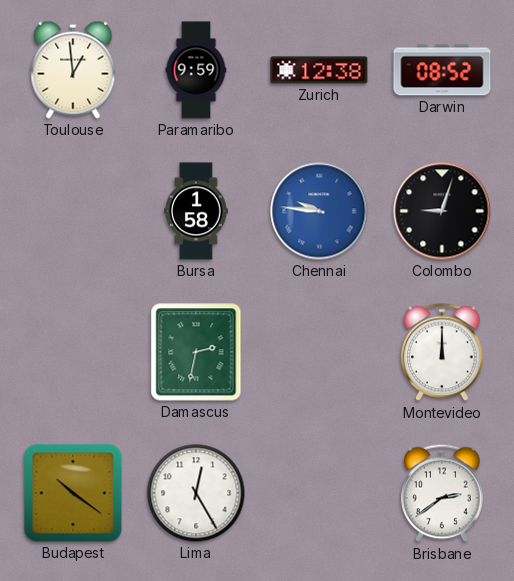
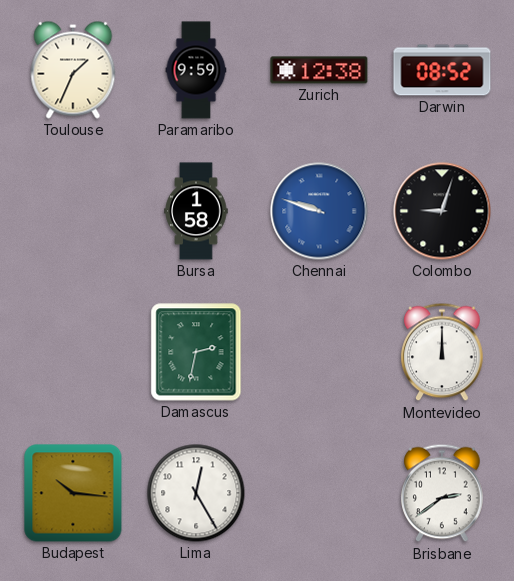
Toulouse: 12:59 -> 1:34 (73, 70)
Chennai: 9:46 -> 9:48 (319, 211)
Budapest: 10:21 -> 10:16 (73, 493)
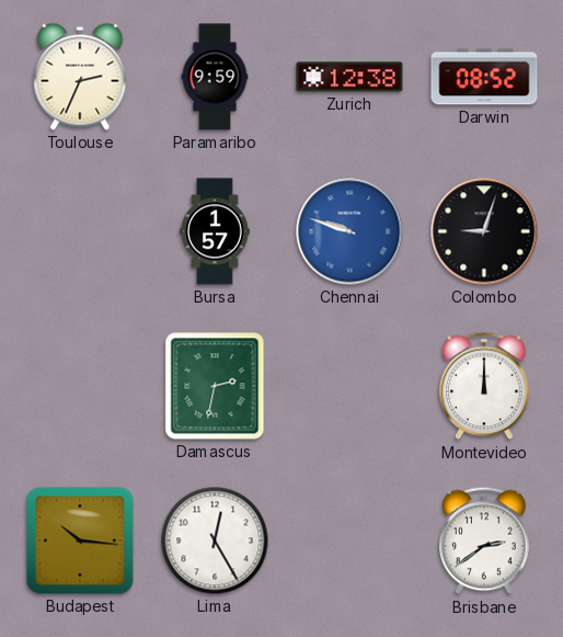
Toulouse: 1:34 -> 2:34 (80, 77)
Bursa: 1:58 -> 1:57 (215, 231)
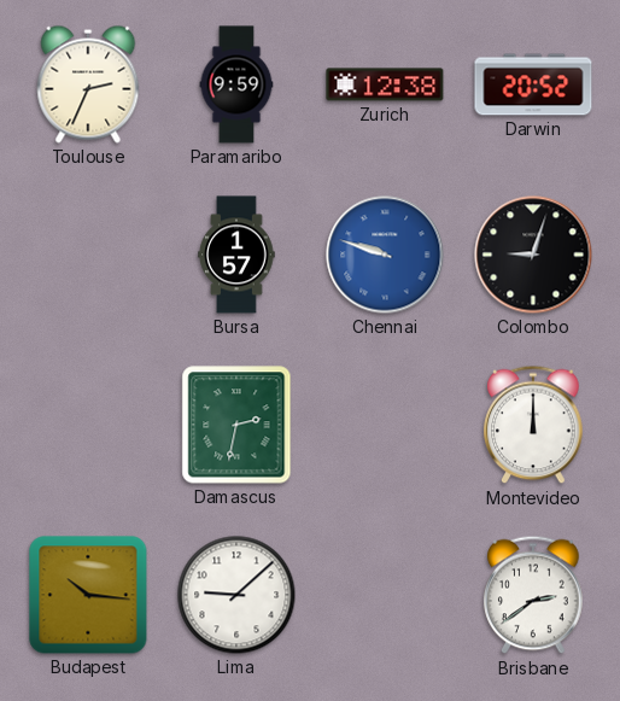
Darwin: 08:52 -> 20:52 (533, 84)
Lima: 12:25 -> 9:08 (236, 595)
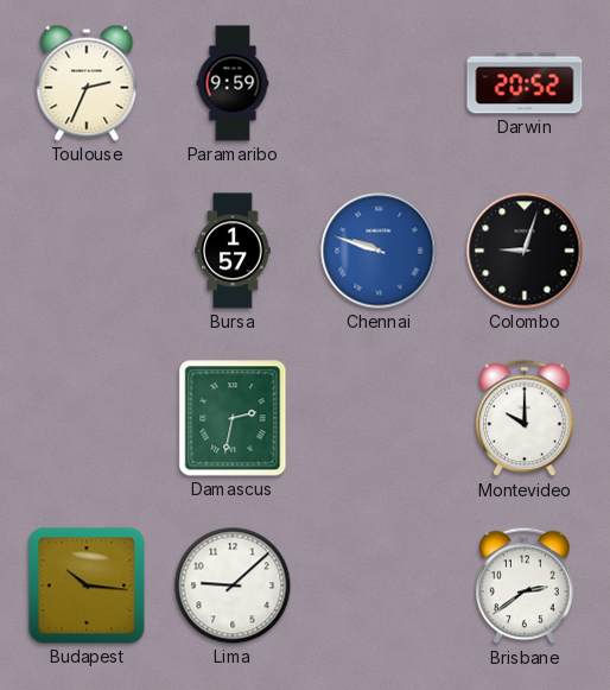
Zurich: 12:38 -> none (385, 84)
Montevideo: 12:00 -> 10:00 (525, 418)
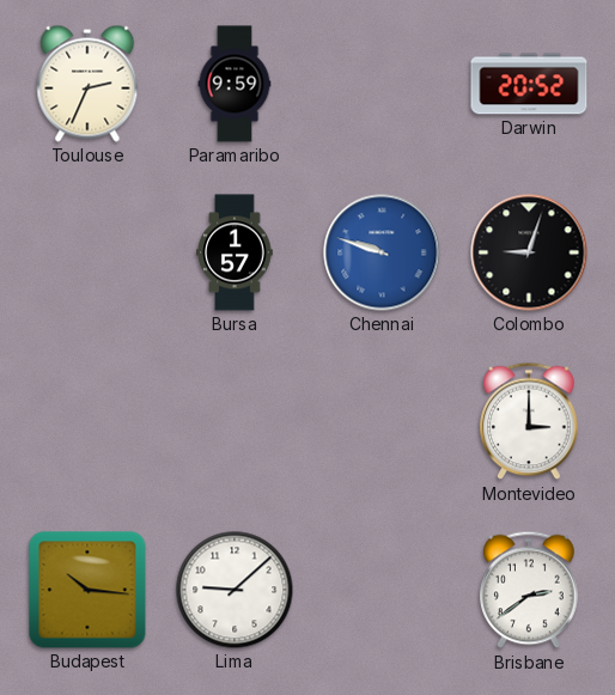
Damascus: 2:32 -> none (233, 418)
Montevideo: 10:00 -> 3:00 (529, 421)
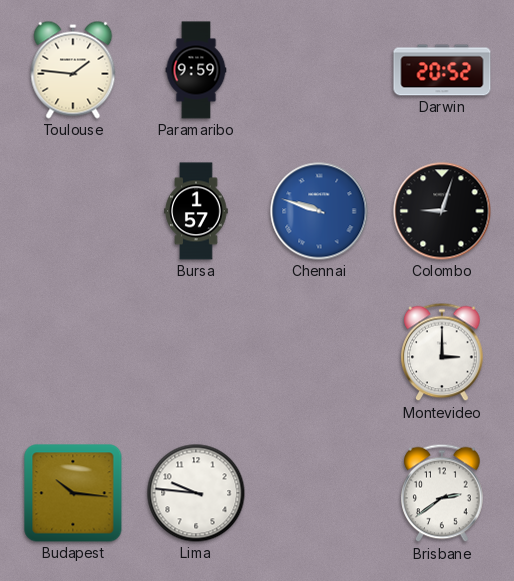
Toulouse: 2:34 -> 1:46 (73, 70)
Lima: 9:08 -> 9:46 (196, 493)
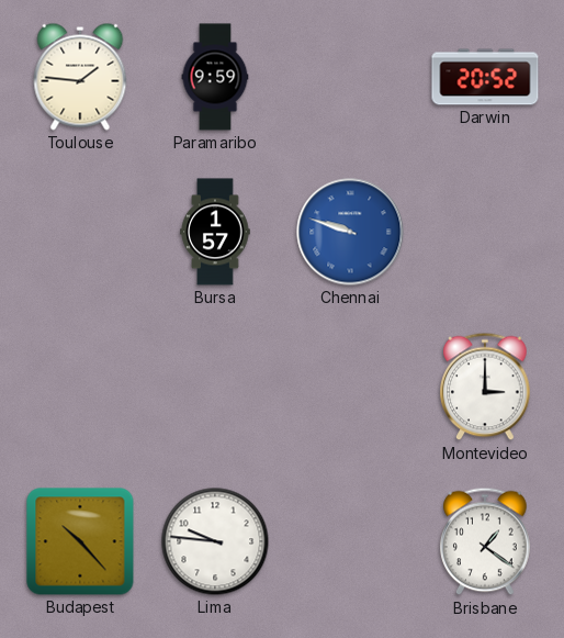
Colombo: 9:03 -> none (442, 211)
Budapest: 10:16 -> 10:23 (80, 541)
Brisbane: 2:39 -> 1:21 (485, 541)
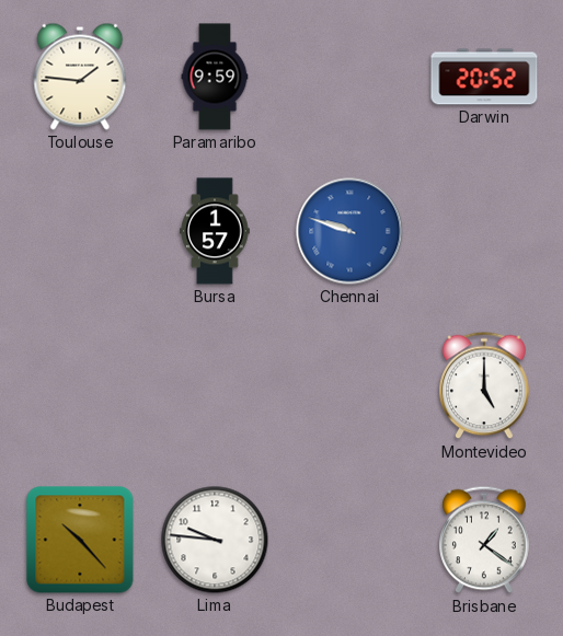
Montevideo: 3:00 -> 5:00 (484, 385)
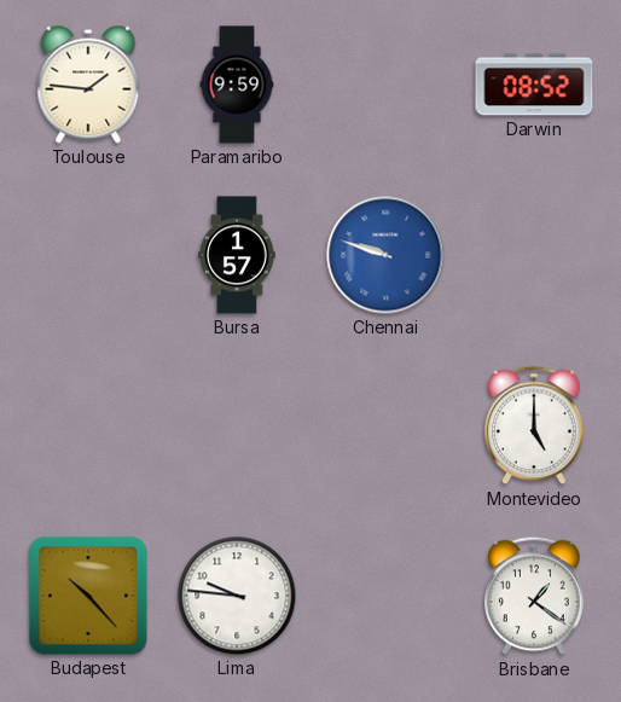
Darwin: 20:52 -> 08:52 (534, 85)
